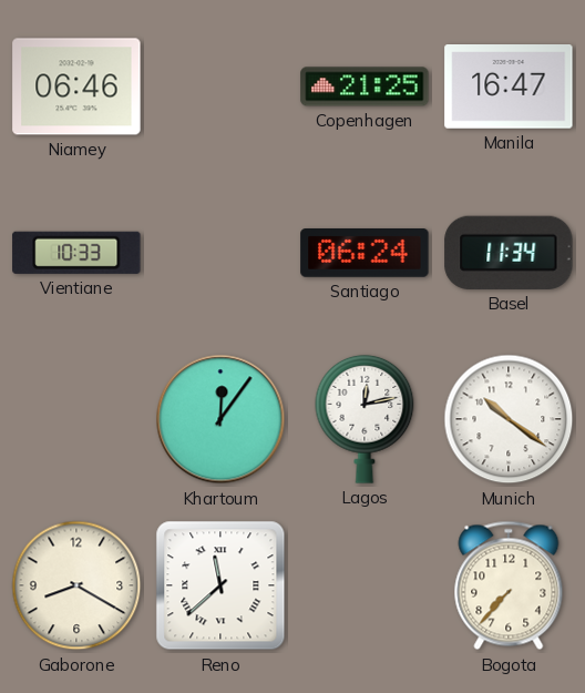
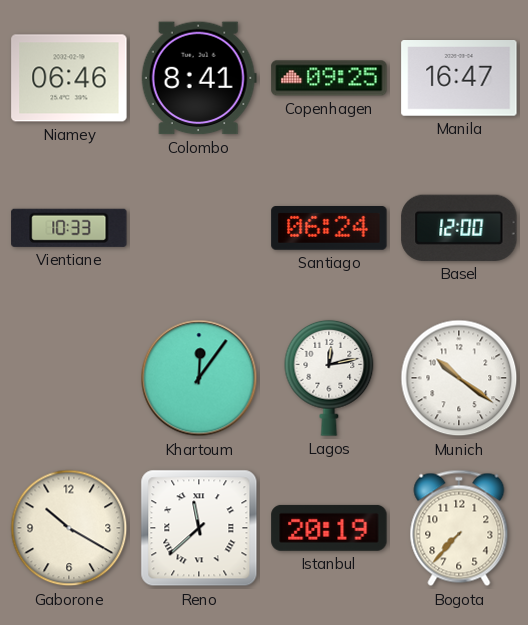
Colombo: none -> 8:41 (199, 78)
Copenhagen: 21:25 -> 09:25 (329, 78)
Basel: 11:34 -> 12:00 (459, 228)
Gaborone: 8:20 -> 10:20 (69, 528)
Istanbul: none -> 20:19 (329, 528)
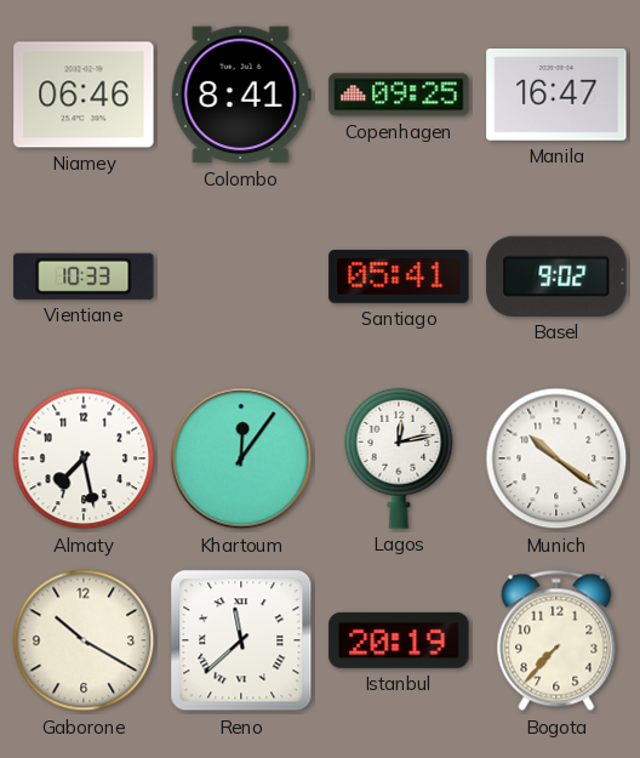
Santiago: 06:24 -> 05:41 (399, 278)
Basel: 12:00 -> 9:02 (556, 277)
Almaty: none -> 7:28 (84, 458)
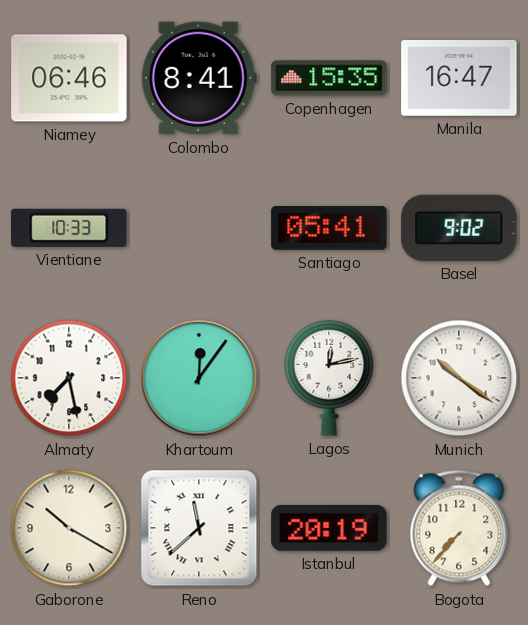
Copenhagen: 09:25 -> 15:35 (329, 78)
